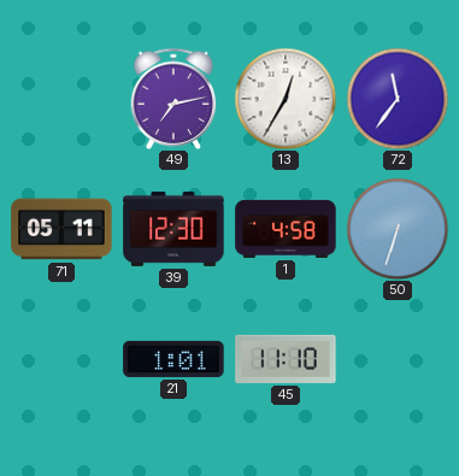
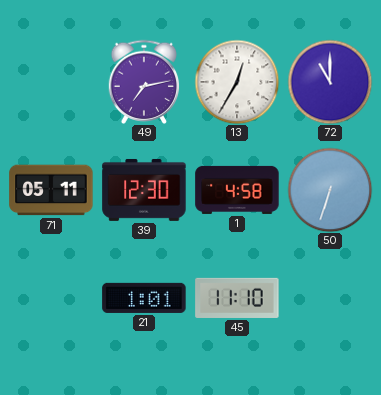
72: 11:36 -> 11:00 (330, 82)
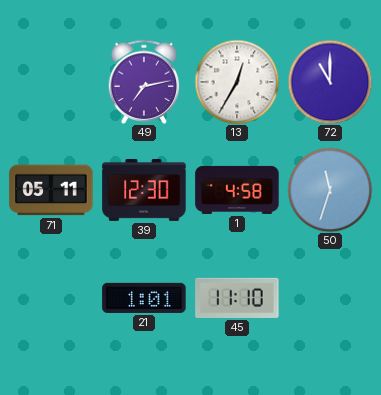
50: 6:33 -> 11:33 (330, 190)
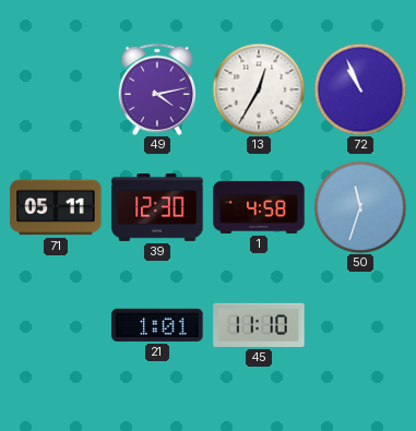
49: 7:13 -> 4:13 (157, 89)
72: 11:00 -> 10:56 (360, 89)
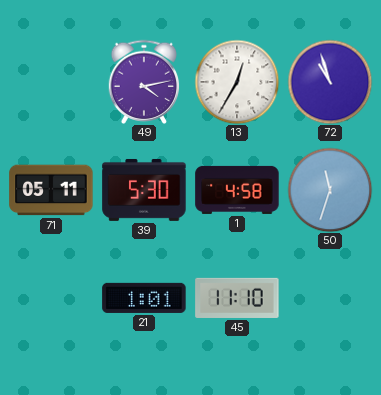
72: 10:56 -> 10:57 (330, 82)
39: 12:30 -> 5:30 (144, 190)
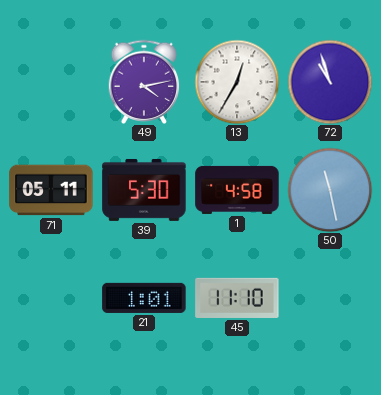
50: 11:33 -> 11:28 (330, 190)
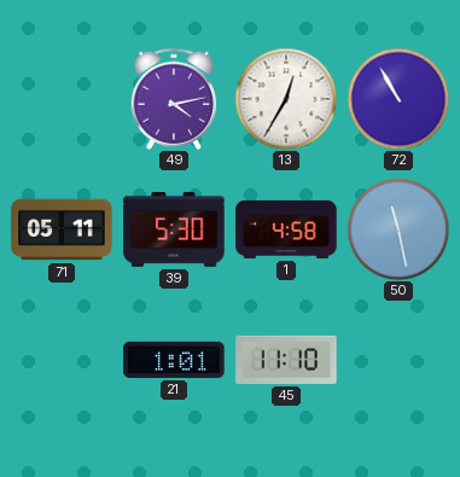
72: 10:57 -> 10:55 (398, 99)
